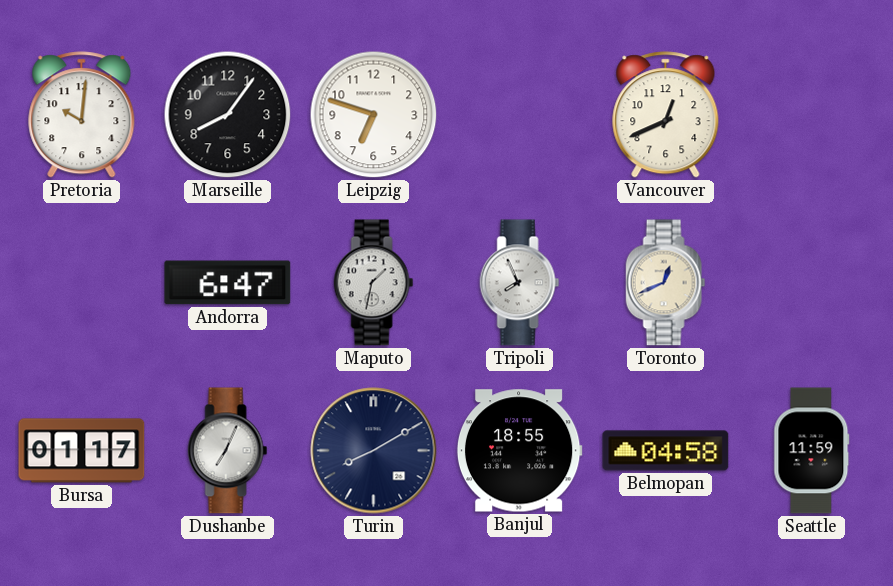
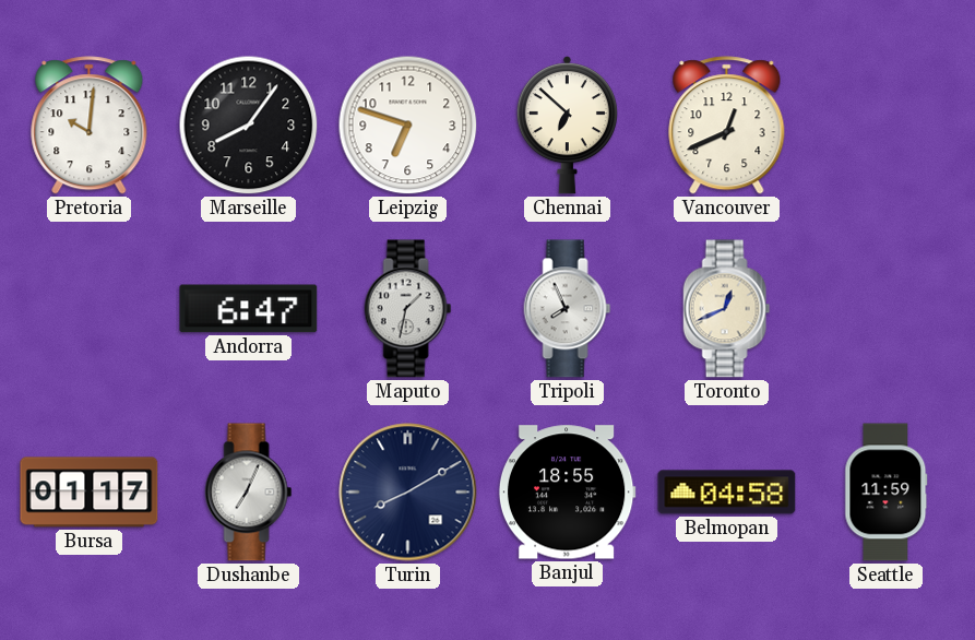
Chennai: none -> 6:52 (567, 126)
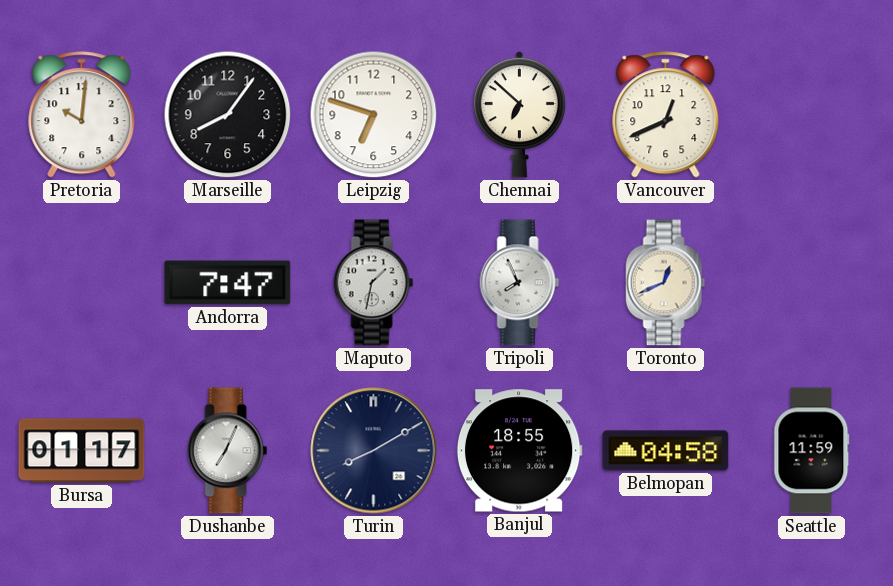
Andorra: 6:47 -> 7:47 (228, 283)
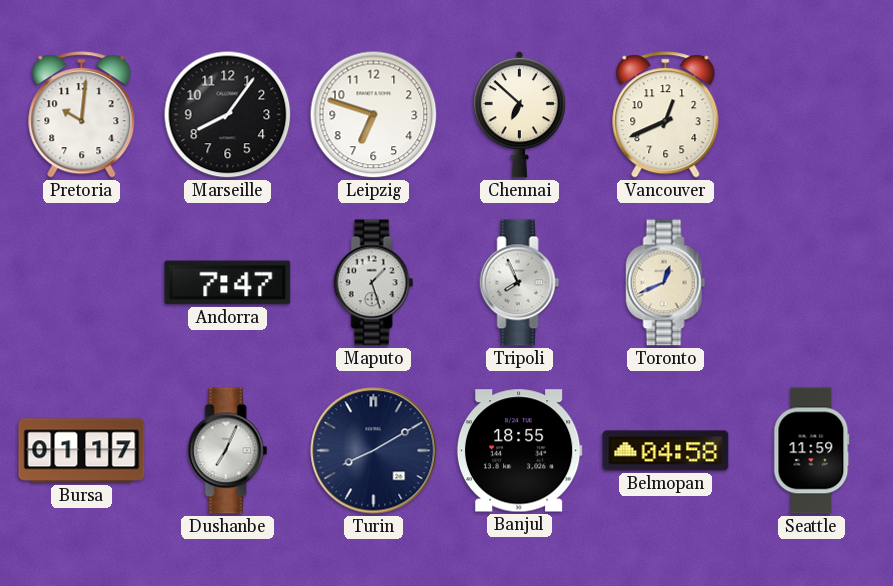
Maputo: 1:32 -> 1:27 (374, 283)
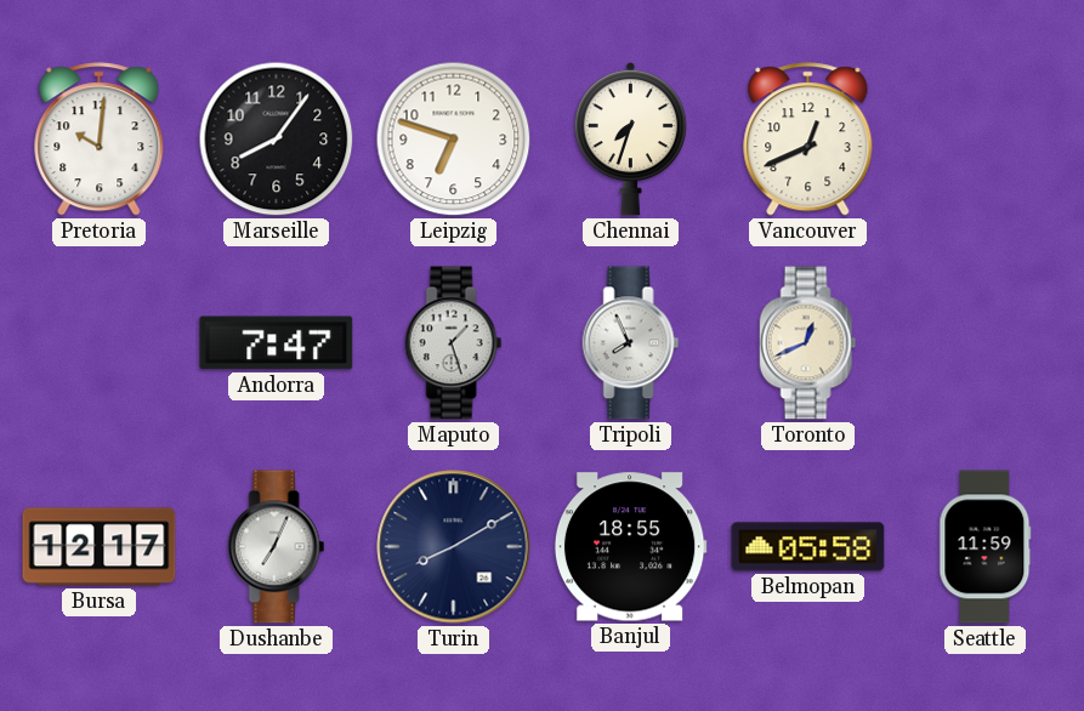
Chennai: 6:52 -> 7:33 (630, 140)
Bursa: 01:17 -> 12:17 (100, 547)
Belmopan: 04:58 -> 05:58 (808, 547)
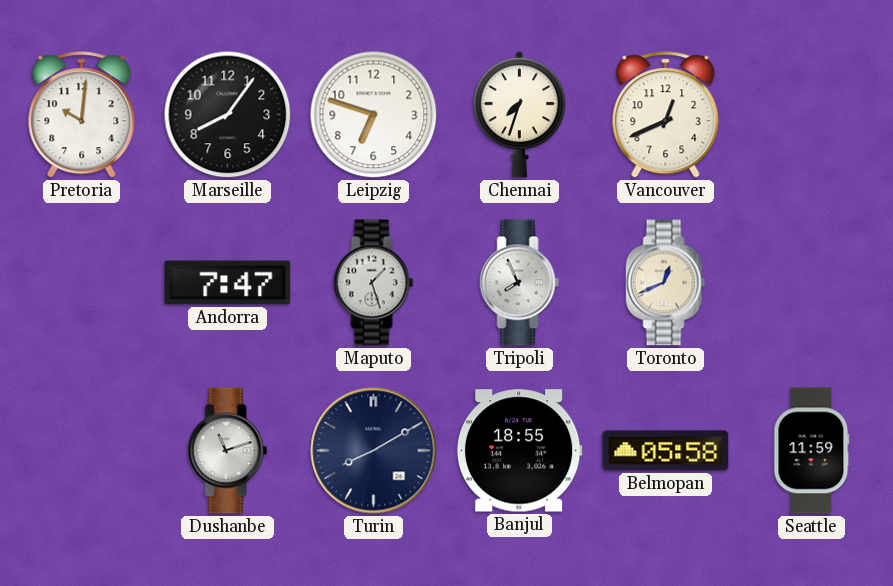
Bursa: 12:17 -> none (100, 547)
Dushanbe: 7:04 -> 11:12 (228, 451)
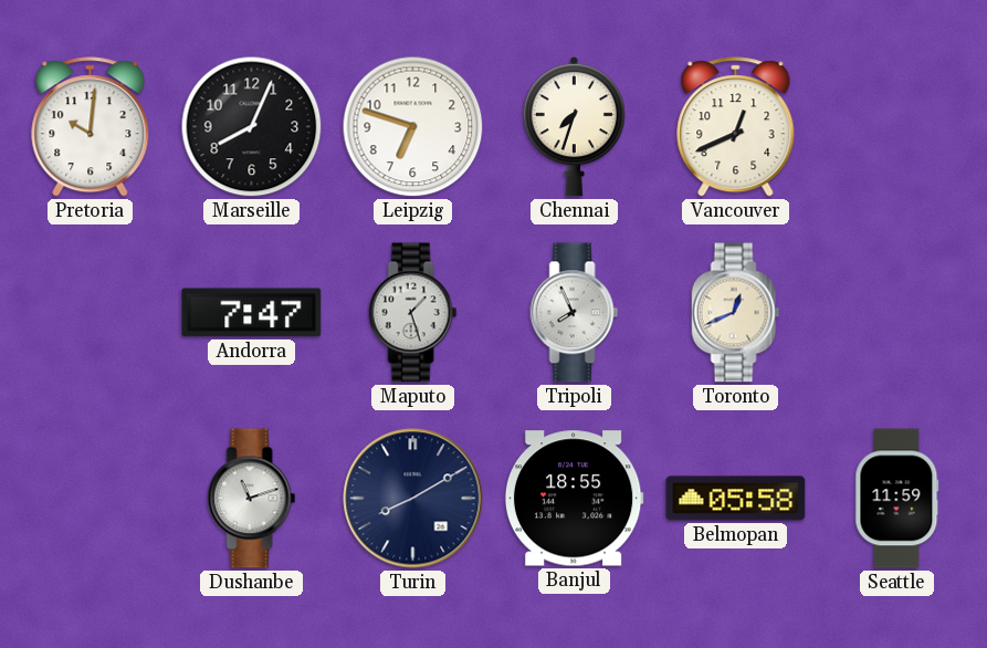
Marseille: 8:06 -> 8:04 (252, 127)
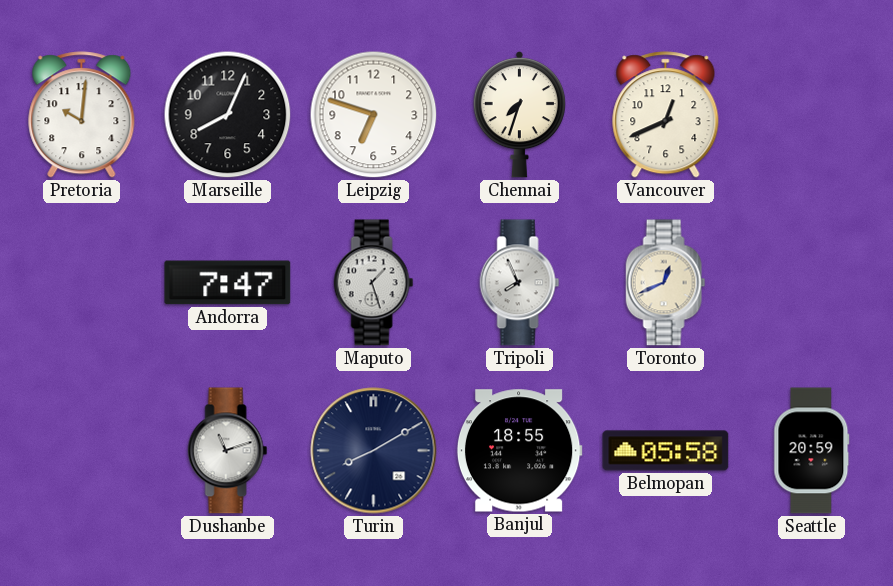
Seattle: 11:59 -> 20:59 (812, 451)
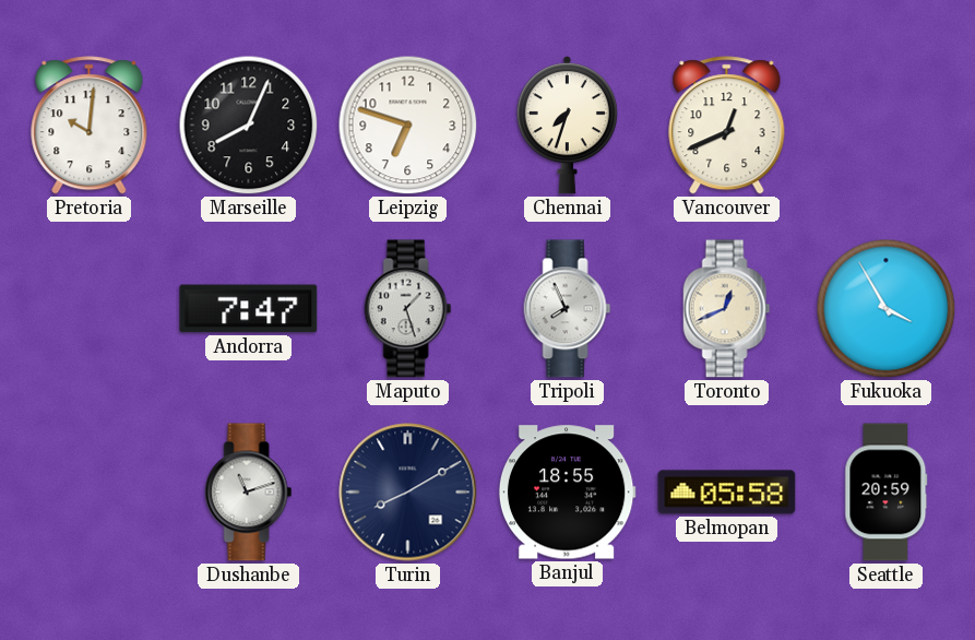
Fukuoka: none -> 3:55 (887, 309)
